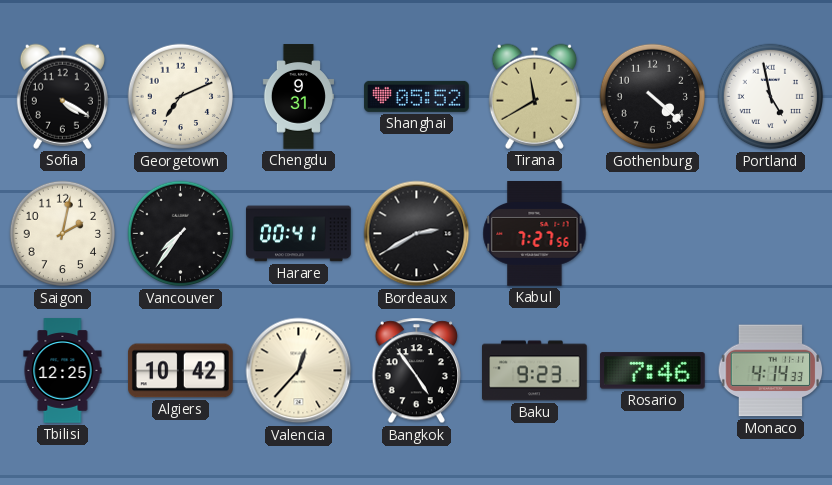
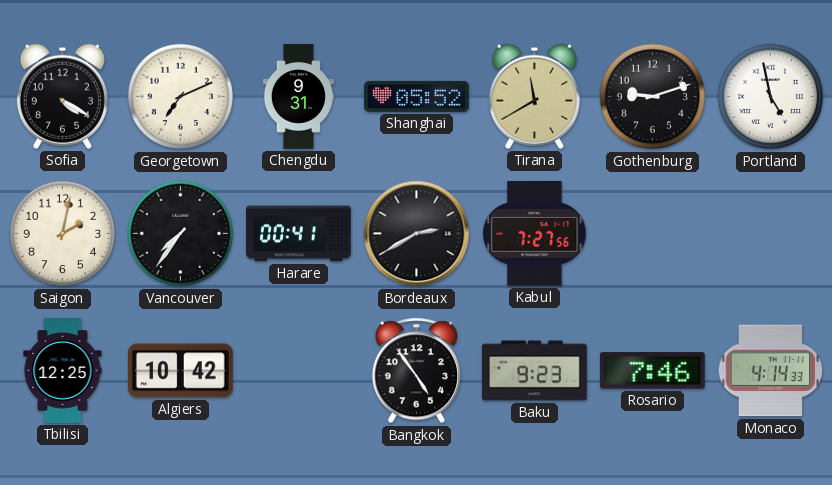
Gothenburg: 4:22 -> 9:12 (653, 97)
Valencia: 12:37 -> none (299, 371)
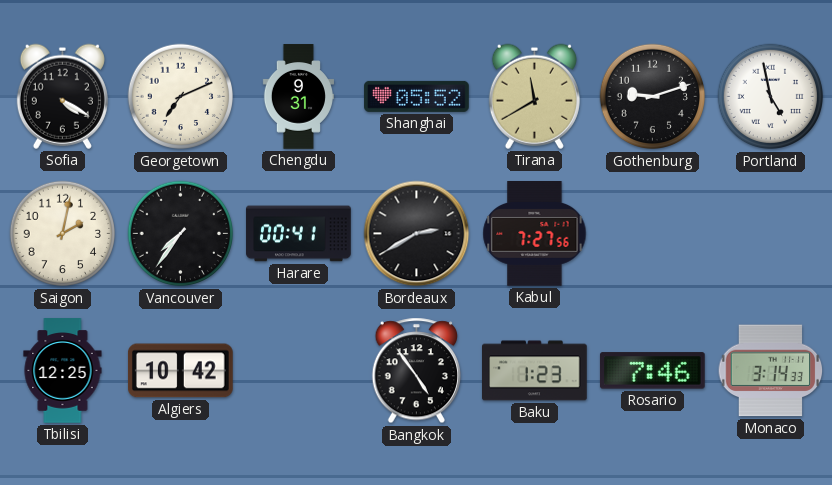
Baku: 9:23 -> 1:23 (535, 371)
Monaco: 4:14 -> 3:14 (771, 371)
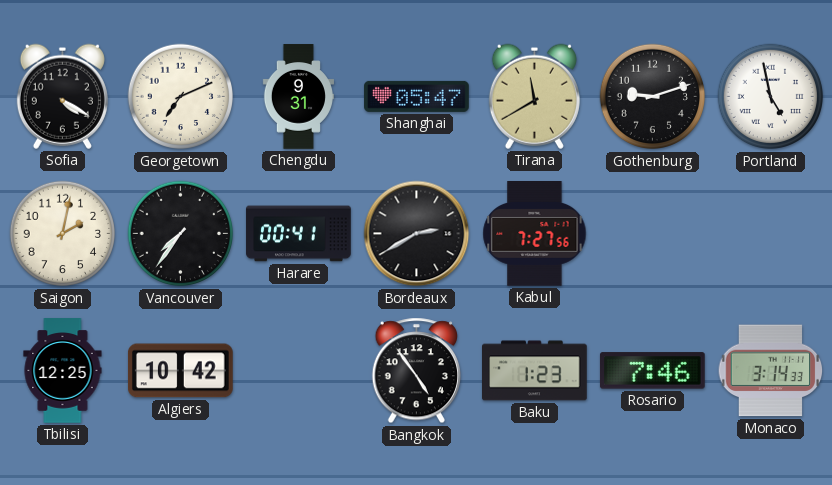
Shanghai: 05:52 -> 05:47 (417, 96)
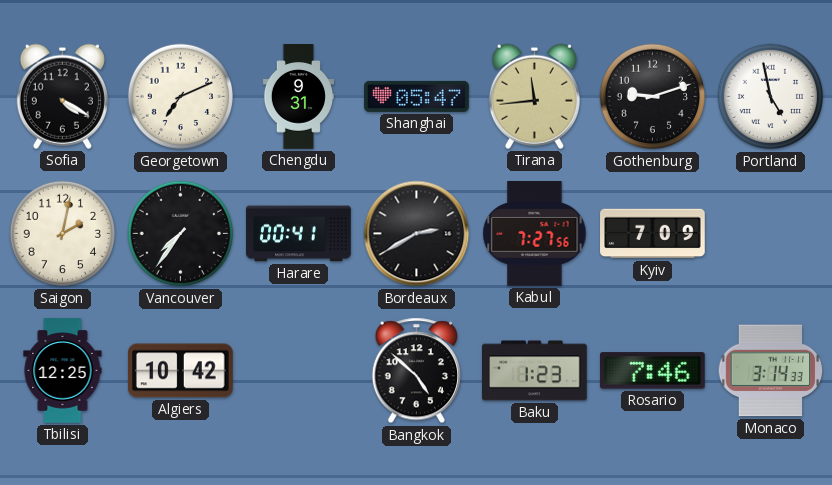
Tirana: 11:40 -> 11:44 (534, 96)
Kyiv: none -> 7:09 (653, 234)
Bangkok: 4:54 -> 4:52 (416, 371)
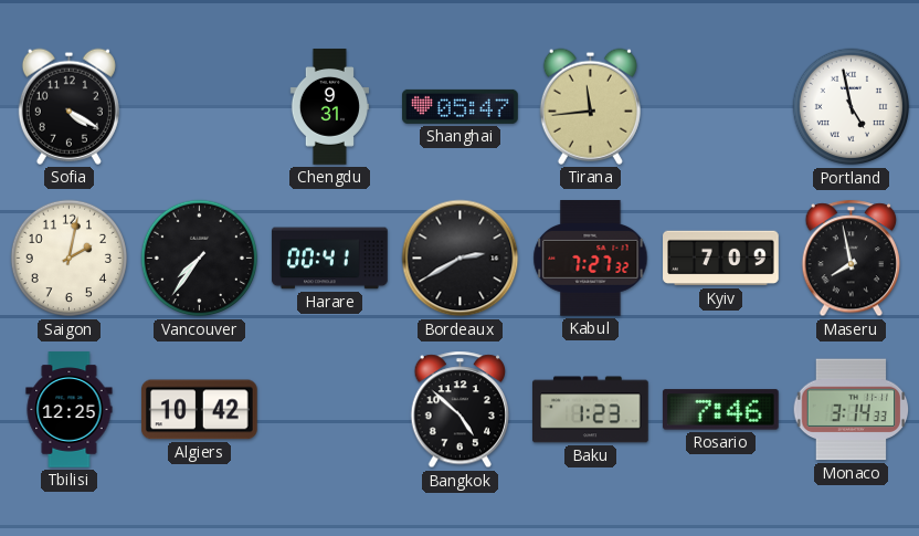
Georgetown: 7:11 -> none (181, 97)
Gothenburg: 9:12 -> none (653, 97)
Kabul: 7:27:56 -> 7:27:32 (591, 259)
Maseru: none -> 7:58 (851, 259)
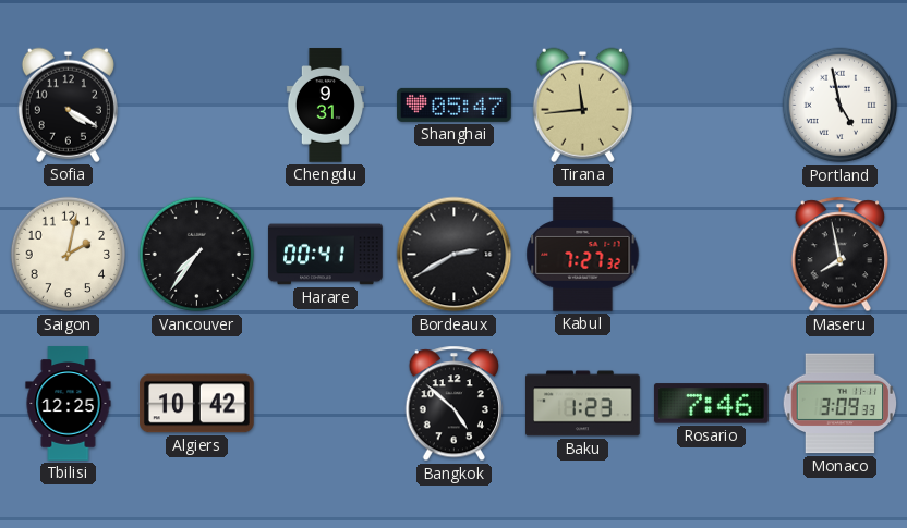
Kyiv: 7:09 -> none (721, 259)
Monaco: 3:14 -> 3:09 (841, 404)
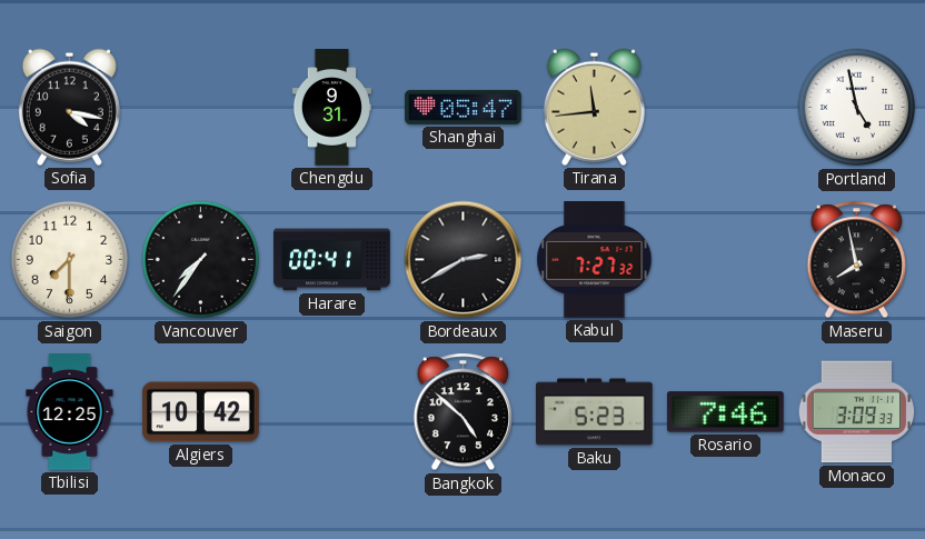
Sofia: 4:20 -> 4:17 (69, 107)
Saigon: 2:02 -> 7:30 (70, 260)
Baku: 1:23 -> 5:23 (595, 412)
